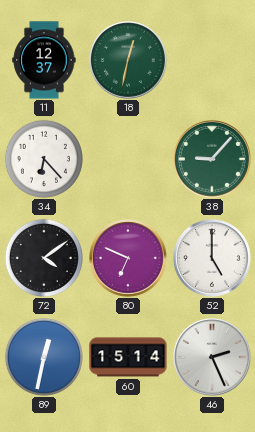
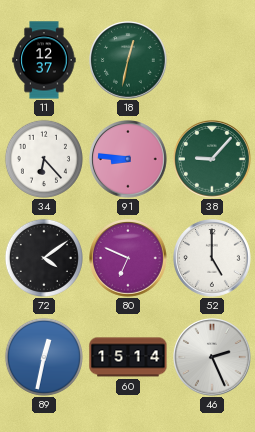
91: none -> 8:46 (129, 160)
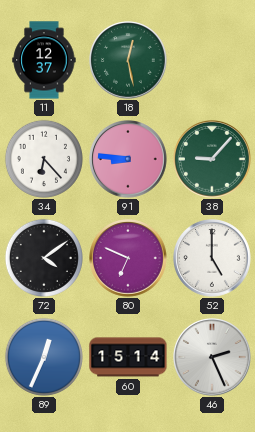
18: 12:32 -> 12:28 (129, 61)
89: 12:32 -> 12:34 (44, 357)
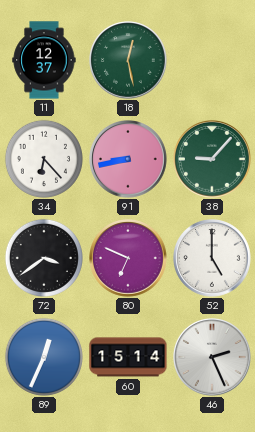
91: 8:46 -> 8:43 (129, 160)
72: 4:09 -> 3:39 (44, 258)
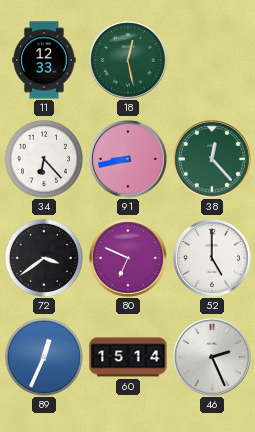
11: 12:37 -> 12:33 (44, 60)
38: 9:07 -> 12:23 (213, 160)
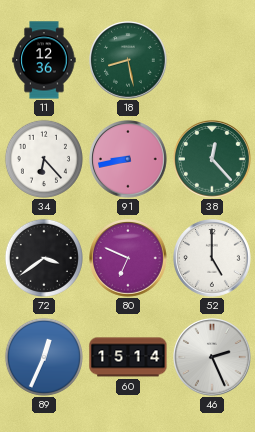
11: 12:33 -> 12:36 (44, 60)
18: 12:28 -> 8:28 (129, 61)
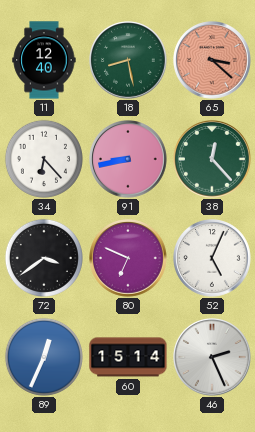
11: 12:36 -> 12:40 (44, 60)
65: none -> 3:22 (213, 61)
52: 5:00 -> 5:04 (213, 259)
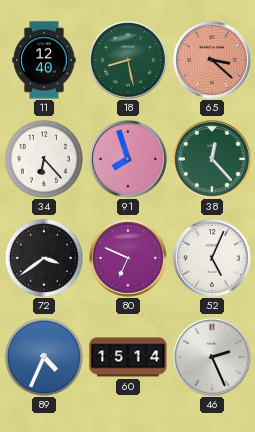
91: 8:43 -> 7:57 (129, 160)
89: 12:34 -> 4:34 (44, 357)
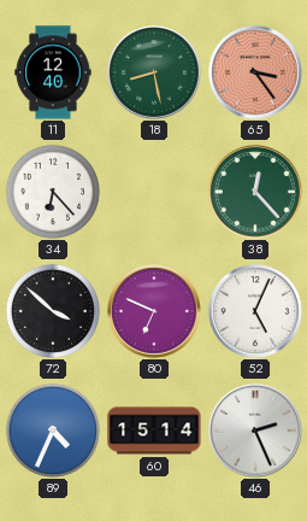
65: 3:22 -> 3:24 (256, 74)
91: 7:57 -> none (129, 160)
72: 3:39 -> 3:52 (53, 311)
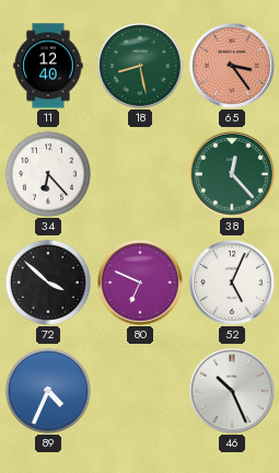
60: 15:14 -> none (154, 431)
46: 2:26 -> 10:26 (233, 392)
